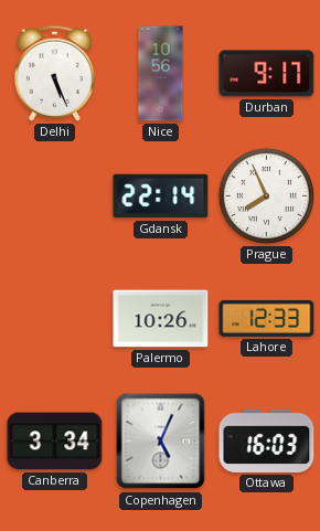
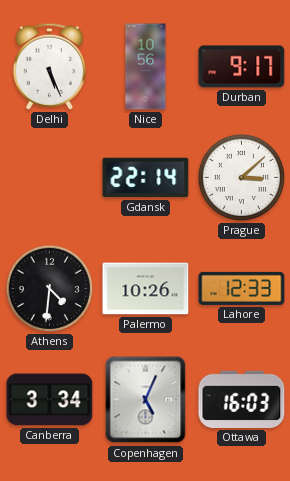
Prague: 7:56 -> 3:08 (241, 177)
Athens: none -> 4:31 (49, 288)
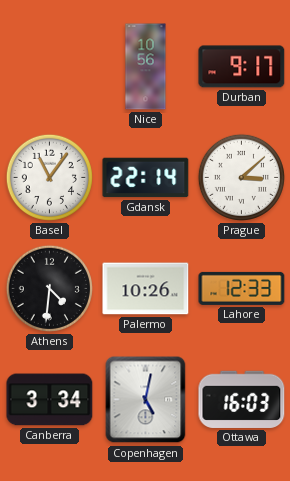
Delhi: 5:26 -> none (49, 66)
Basel: none -> 11:06 (49, 177)
Copenhagen: 5:04 -> 5:02 (146, 400)
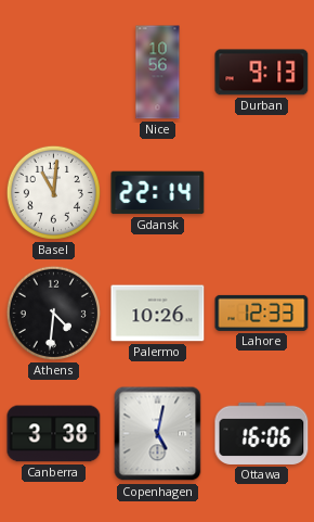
Durban: 9:17 -> 9:13 (262, 73)
Basel: 11:06 -> 11:01 (53, 192)
Prague: 3:08 -> none (241, 177)
Canberra: 3:34 -> 3:38 (54, 434)
Ottawa: 16:03 -> 16:06 (262, 433)
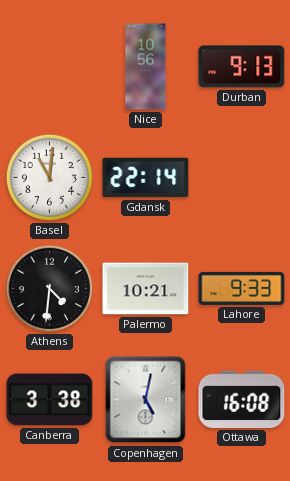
Palermo: 10:26 -> 10:21 (146, 289)
Lahore: 12:33 -> 9:33 (242, 288)
Ottawa: 16:06 -> 16:08 (242, 399)
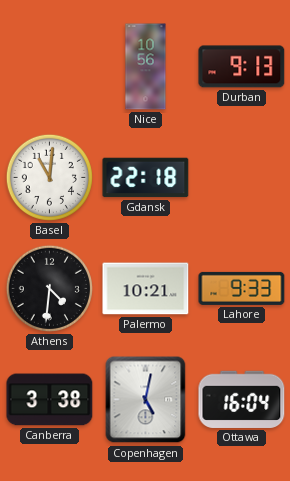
Gdansk: 22:14 -> 22:18 (146, 178)
Ottawa: 16:08 -> 16:04 (242, 399)
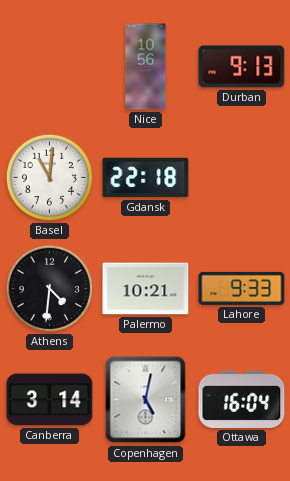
Canberra: 3:38 -> 3:14 (50, 400)
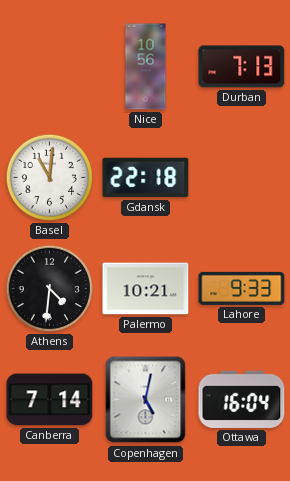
Durban: 9:13 -> 7:13 (242, 67)
Canberra: 3:14 -> 7:14 (50, 400)
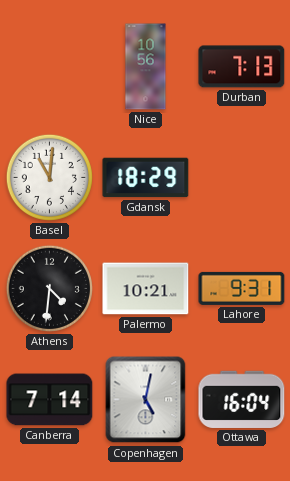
Gdansk: 22:18 -> 18:29 (146, 178)
Lahore: 9:33 -> 9:31 (242, 288)
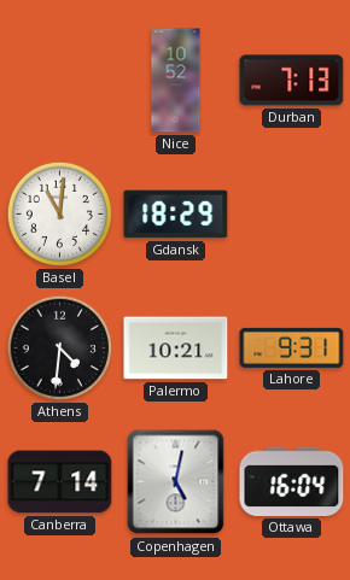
Nice: 10:56 -> 10:52 (176, 81)
